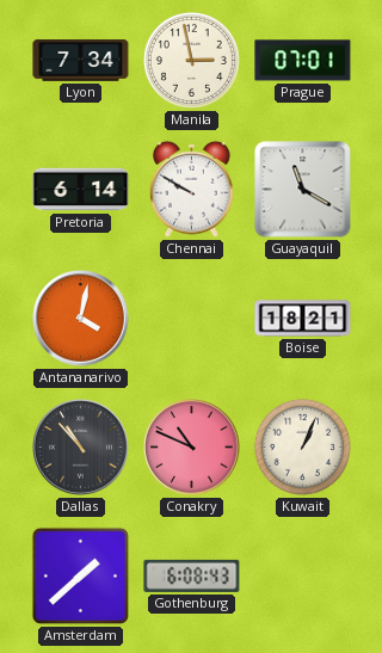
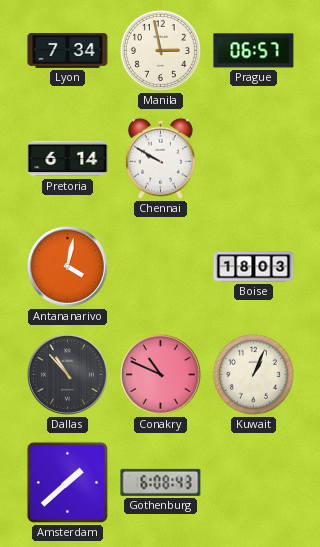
Prague: 07:01 -> 06:57 (254, 51)
Guayaquil: 11:20 -> none (303, 190)
Boise: 18:21 -> 18:03 (254, 267)
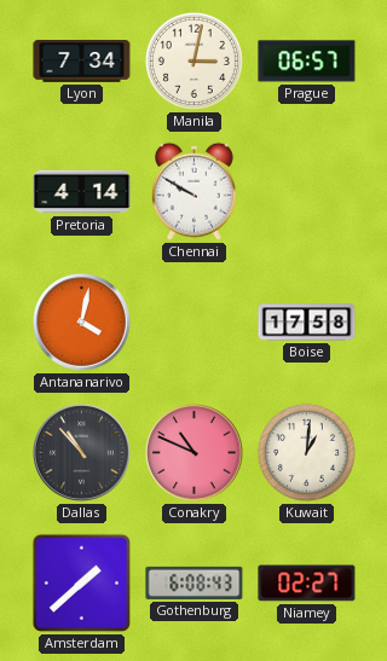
Manila: 2:58 -> 3:02 (193, 60)
Pretoria: 6:14 -> 4:14 (82, 192)
Boise: 18:03 -> 17:58 (307, 323)
Kuwait: 1:04 -> 1:01 (306, 452)
Niamey: none -> 02:27 (307, 584)
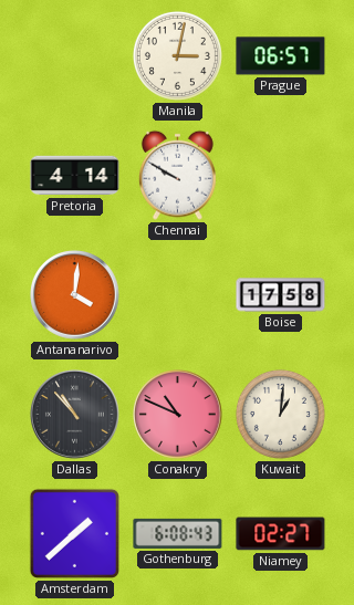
Lyon: 7:34 -> none (82, 62)
Antananarivo: 4:02 -> 4:01 (75, 295)
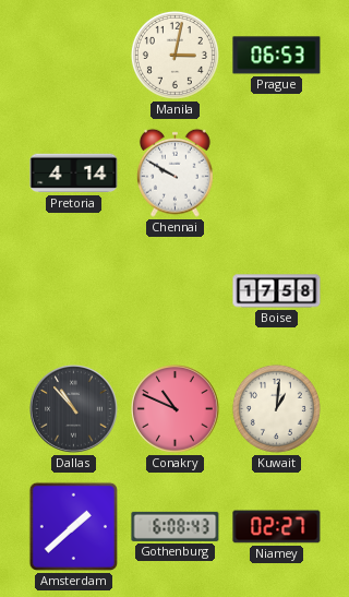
Prague: 06:57 -> 06:53 (277, 56)
Antananarivo: 4:01 -> none (75, 295)
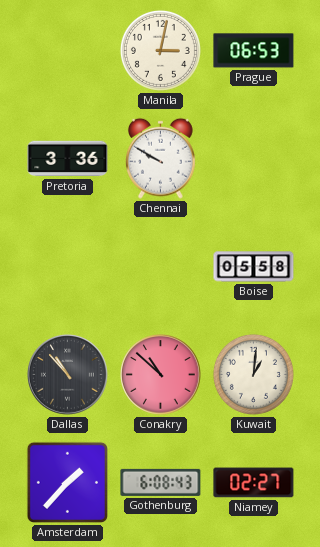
Pretoria: 4:14 -> 3:36 (68, 159)
Boise: 17:58 -> 05:58 (254, 267)
Conakry: 10:49 -> 10:52 (161, 375)
Amsterdam: 1:38 -> 1:37 (67, 482)
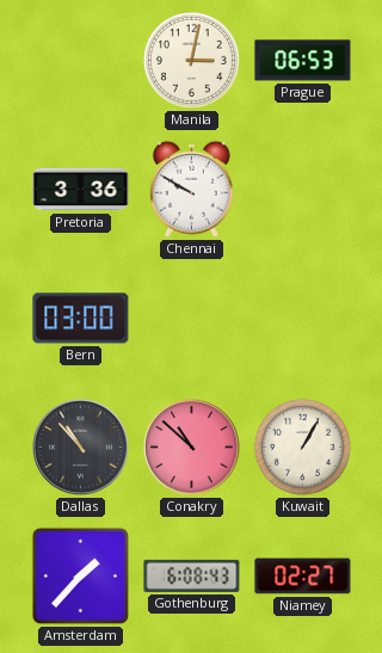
Bern: none -> 03:00 (81, 319)
Boise: 05:58 -> none (254, 267)
Kuwait: 1:01 -> 1:05 (302, 446)
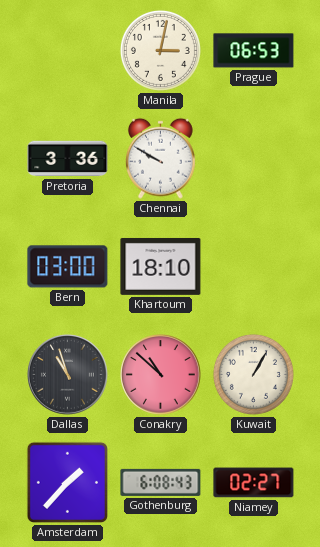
Khartoum: none -> 18:10 (161, 266)
Dallas: 10:53 -> 10:57 (68, 375)
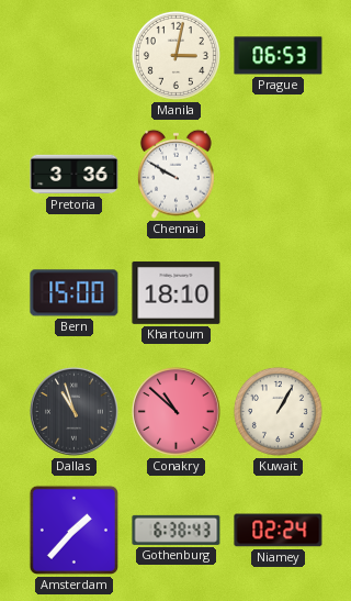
Bern: 03:00 -> 15:00 (75, 293)
Gothenburg: 6:08 -> 6:38 (177, 530)
Niamey: 02:27 -> 02:24 (279, 531)
